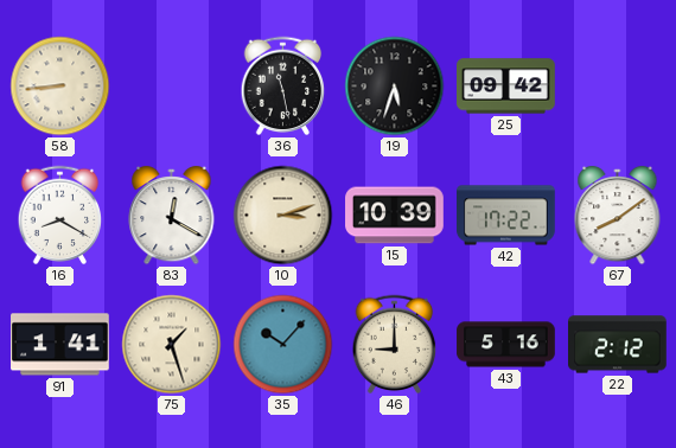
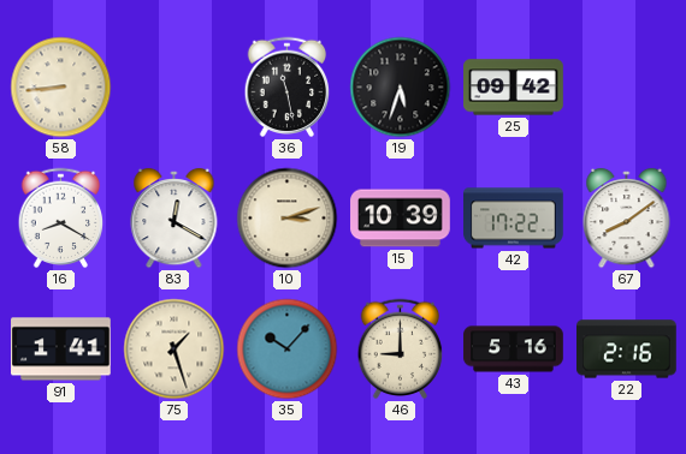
22: 2:12 -> 2:16 (627, 350)
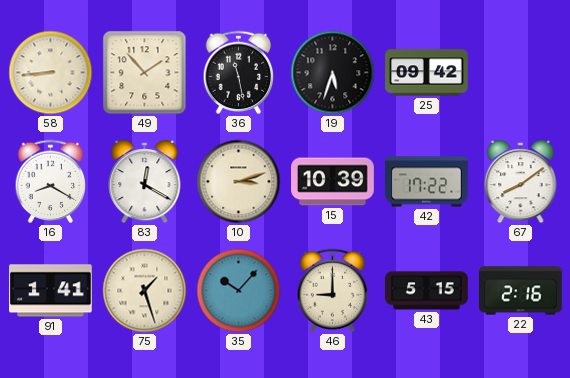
49: none -> 1:53 (145, 73)
43: 5:16 -> 5:15 (427, 291)
